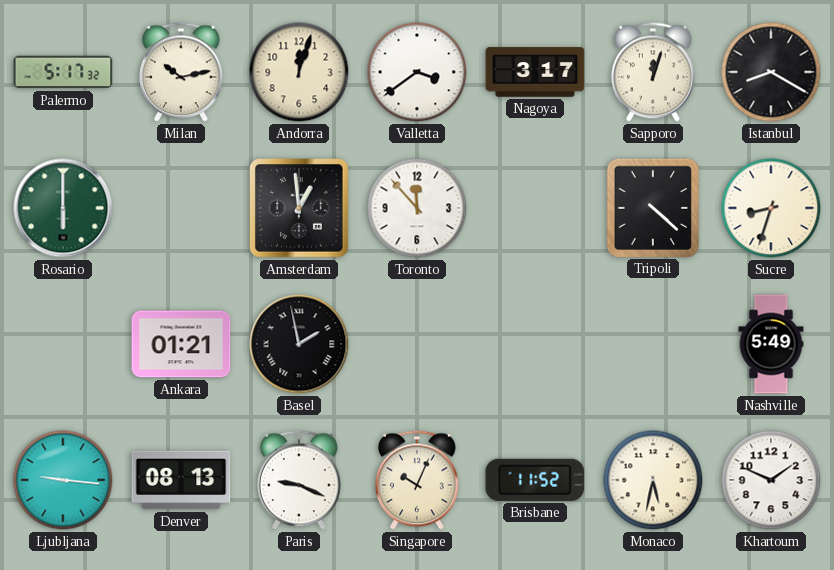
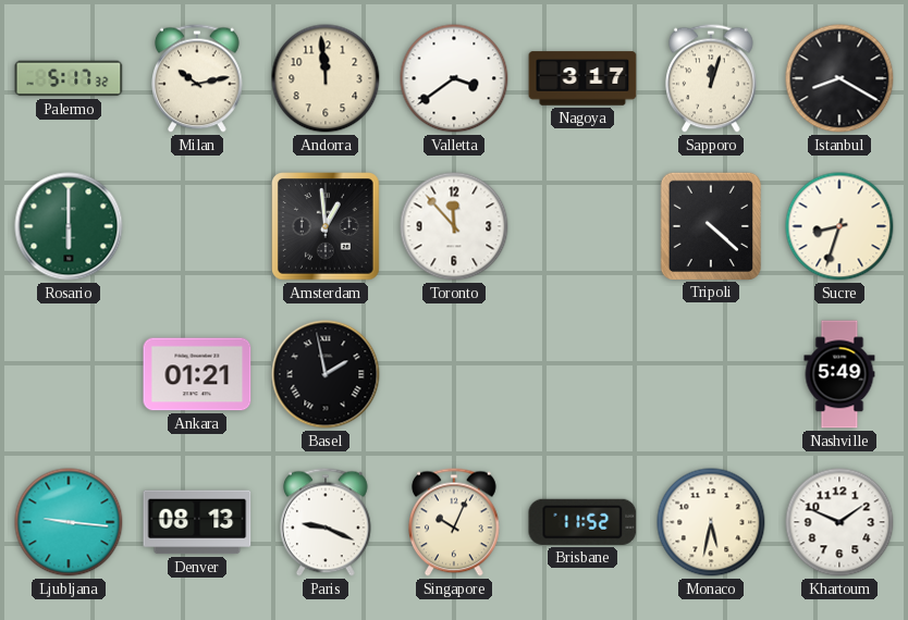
Andorra: 12:03 -> 11:59 (326, 78)
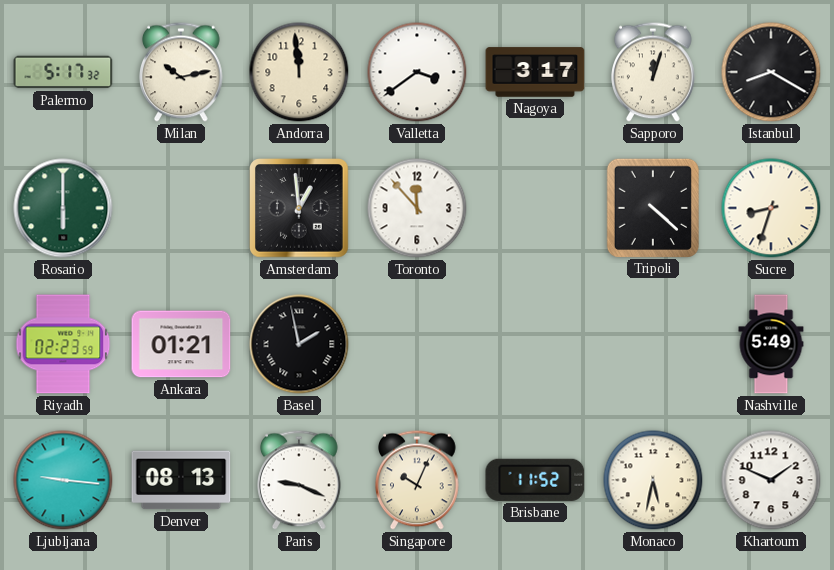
Riyadh: none -> 02:23 (63, 344)
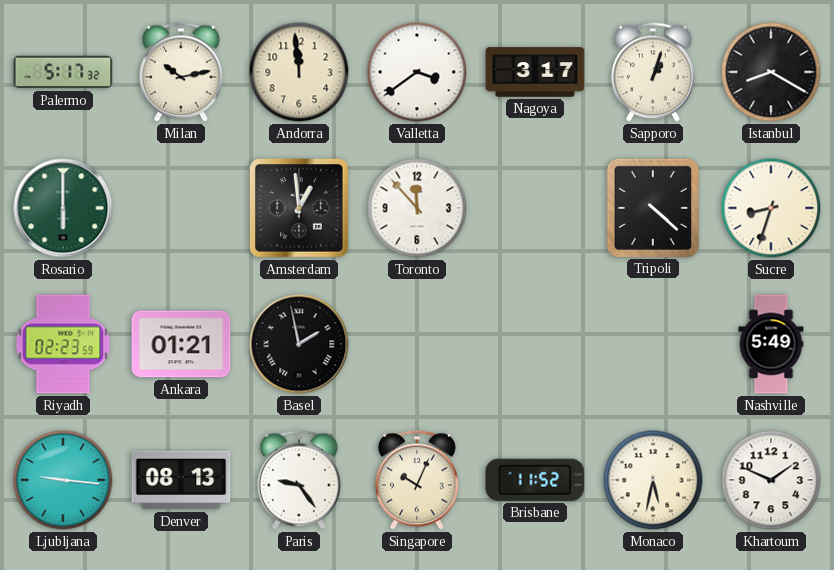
Sapporo: 12:03 -> 1:03 (654, 72)
Paris: 9:19 -> 9:24 (300, 480)
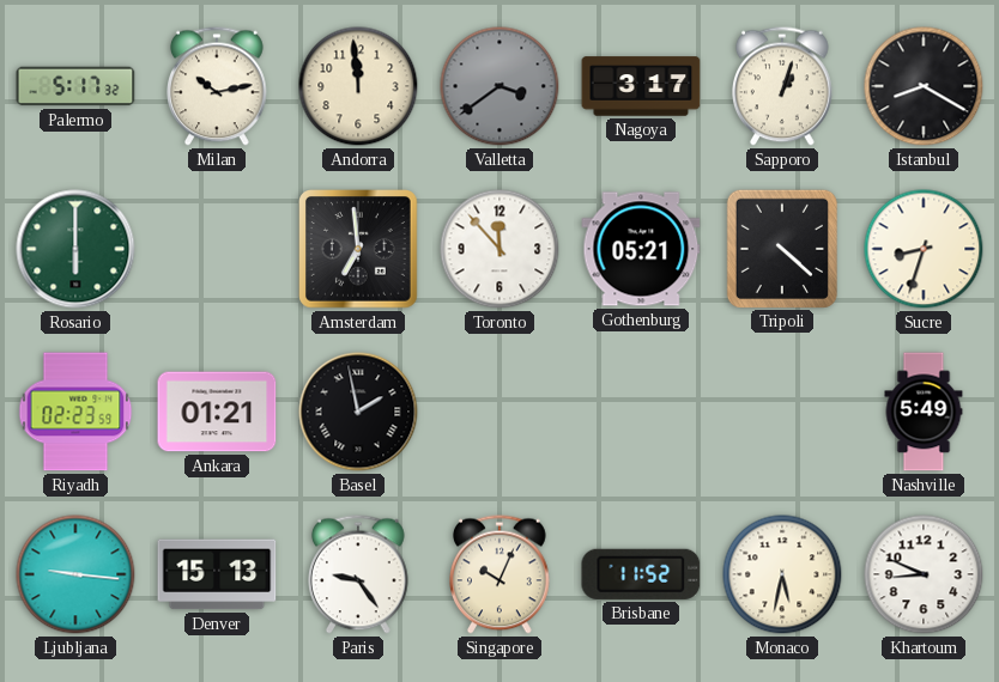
Valletta dial: white -> grey (500, 86)
Amsterdam: 12:59 -> 6:59 (359, 250)
Gothenburg: none -> 05:21 (641, 249)
Denver: 08:13 -> 15:13 (217, 574)
Khartoum: 1:49 -> 8:49 (924, 574)
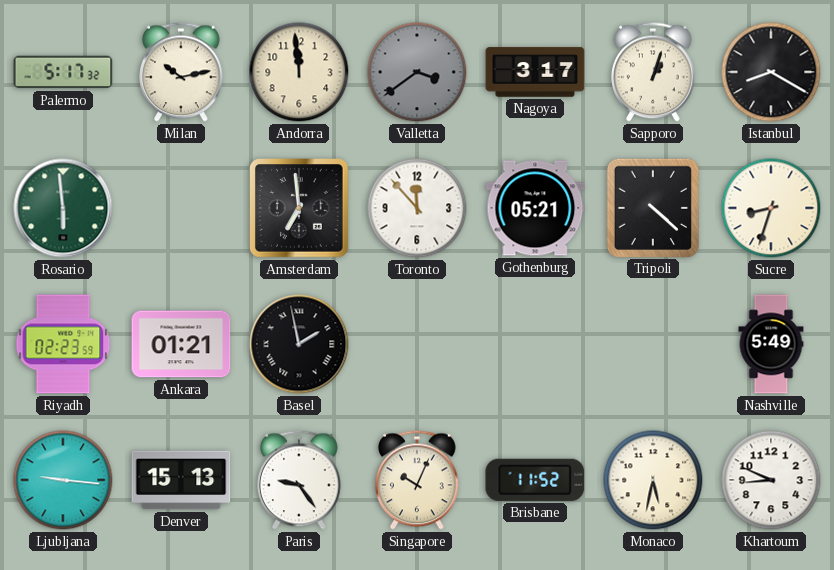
Rosario: 6:00 -> 5:59 (63, 208)
